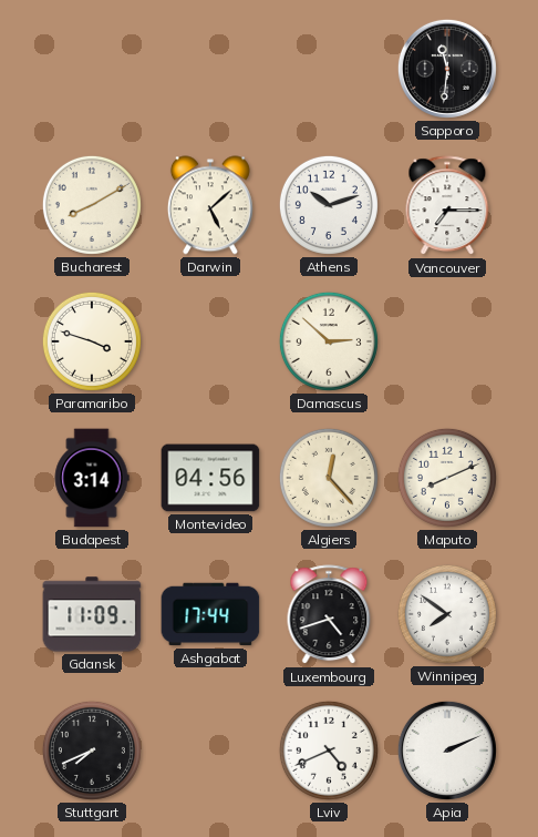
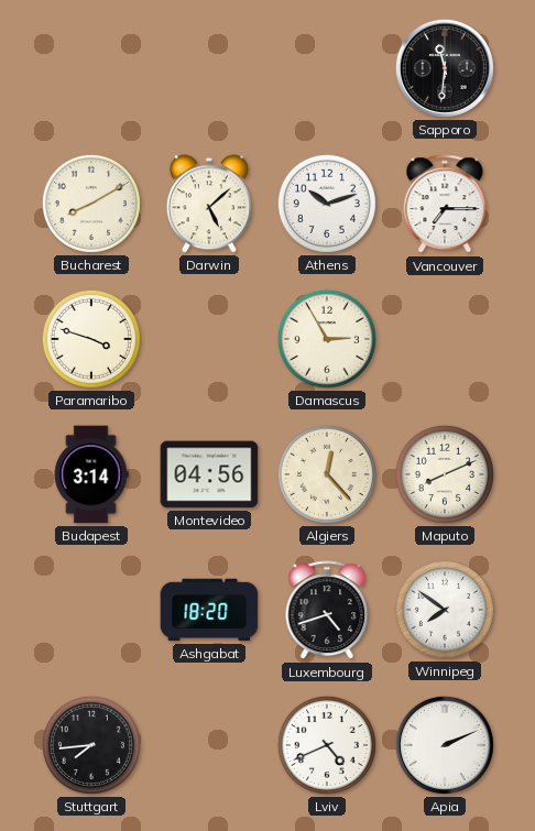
Damascus: 2:52 -> 2:55 (327, 339)
Gdansk: 11:09 -> none (92, 614)
Ashgabat: 17:44 -> 18:20 (209, 610)
Stuttgart: 7:41 -> 7:44 (91, 745)
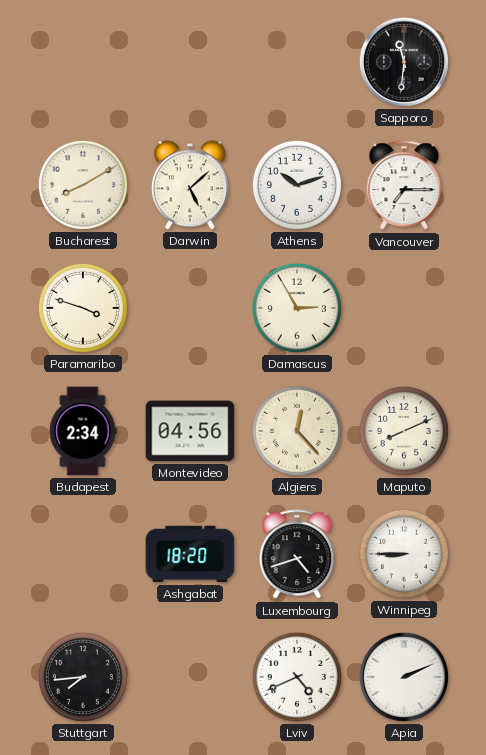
Budapest: 3:14 -> 2:34 (83, 431)
Winnipeg: 7:51 -> 8:45 (404, 554)
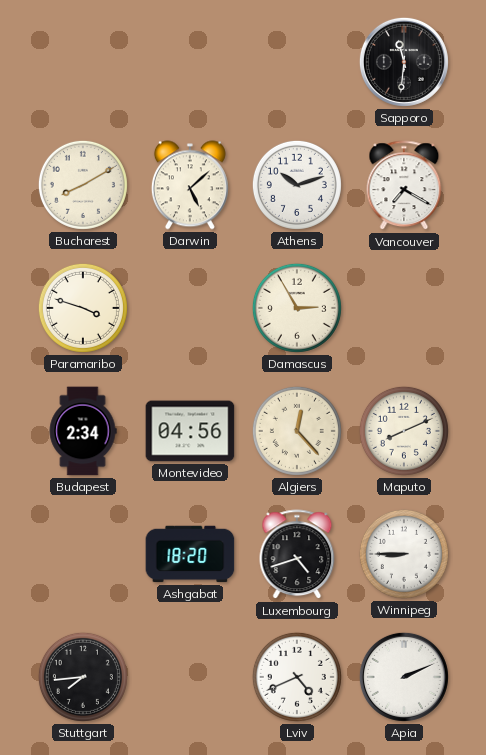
Vancouver: 7:15 -> 7:20 (404, 186)
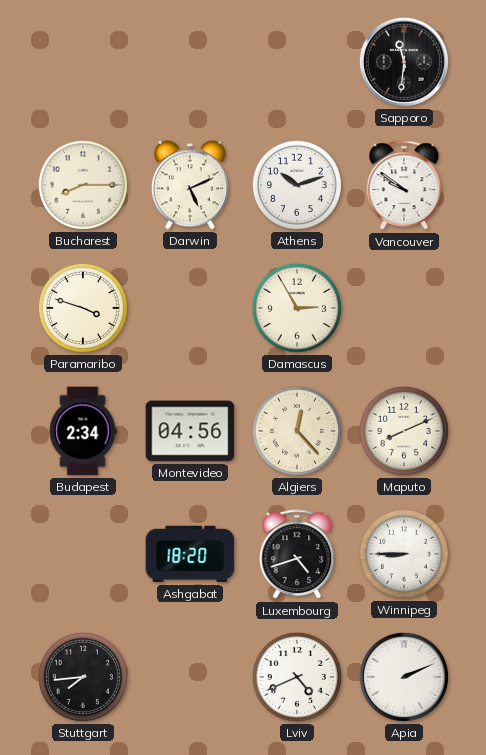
Bucharest: 8:10 -> 8:15 (83, 185)
Darwin: 5:08 -> 5:11 (190, 185)
Vancouver: 7:20 -> 9:51 (404, 186)
